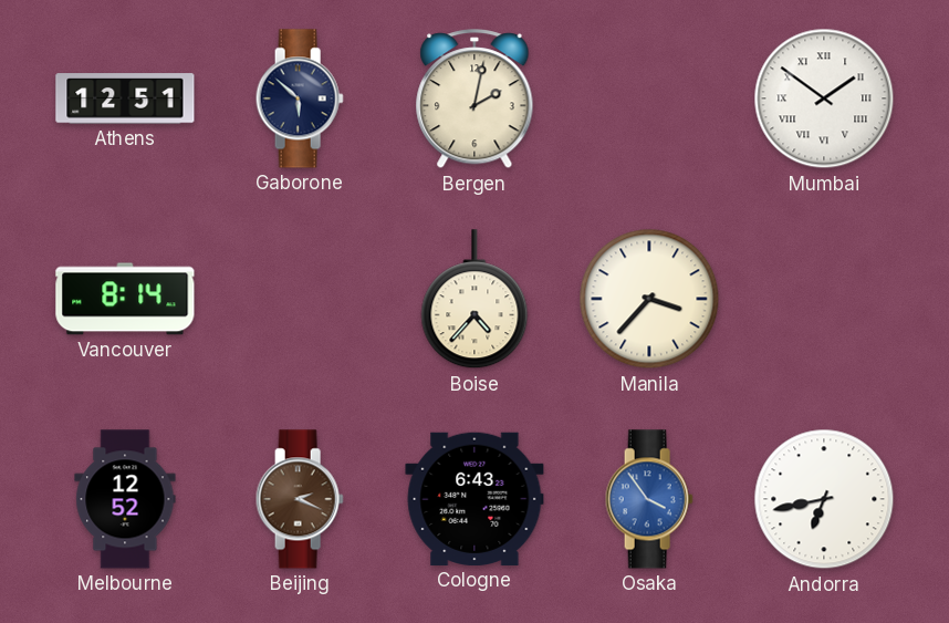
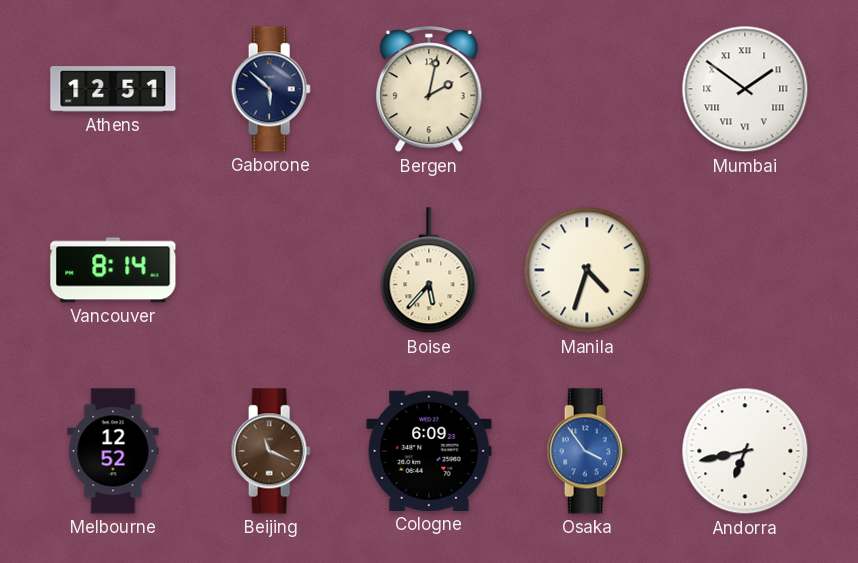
Boise: 4:37 -> 5:37 (429, 271)
Manila: 3:37 -> 4:33 (587, 270)
Beijing: 2:19 -> 11:19 (271, 451)
Cologne: 6:43 -> 6:09 (429, 451)
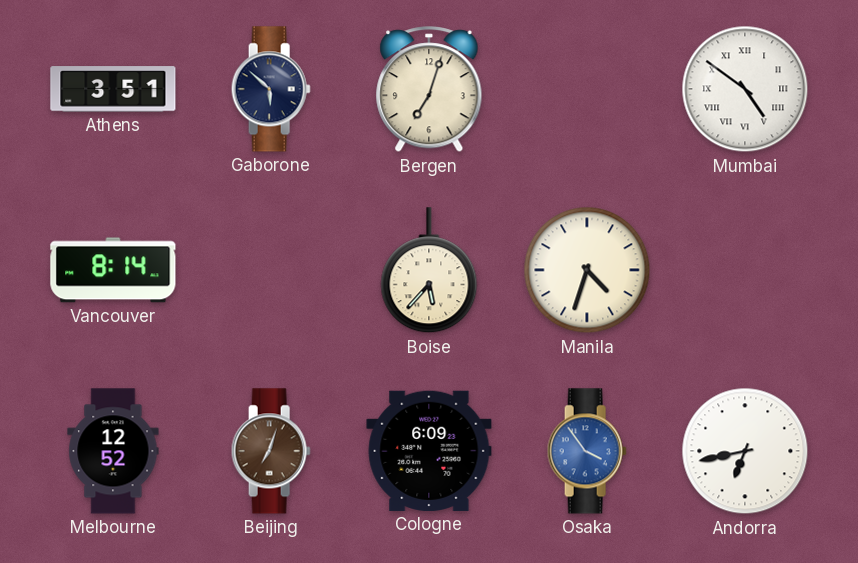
Athens: 12:51 -> 3:51 (113, 89)
Bergen: 2:02 -> 7:03 (429, 90)
Mumbai: 1:51 -> 4:51 (745, 89)
Beijing: 11:19 -> 7:03 (271, 451)
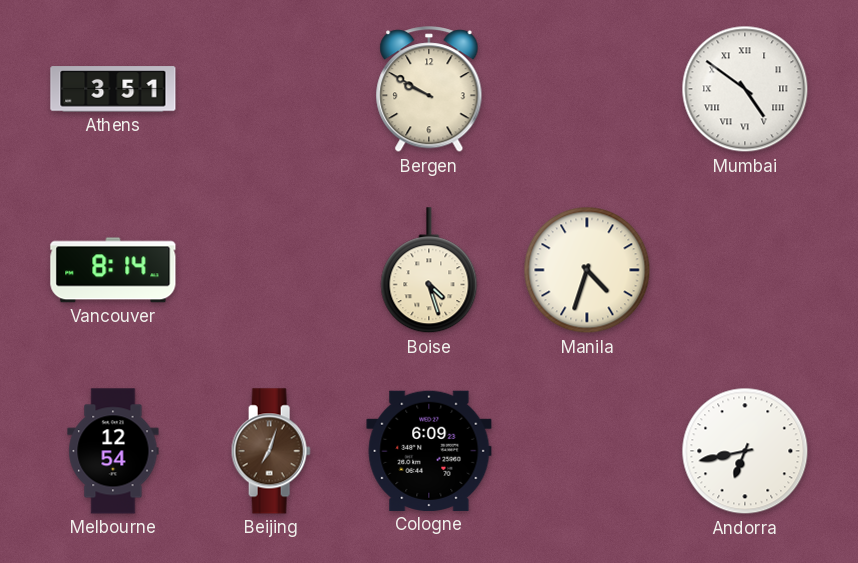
Gaborone: 5:52 -> none (271, 89)
Bergen: 7:03 -> 9:50 (429, 90)
Boise: 5:37 -> 4:27 (429, 271)
Melbourne: 12:52 -> 12:54 (113, 451)
Osaka: 3:54 -> none (587, 451)
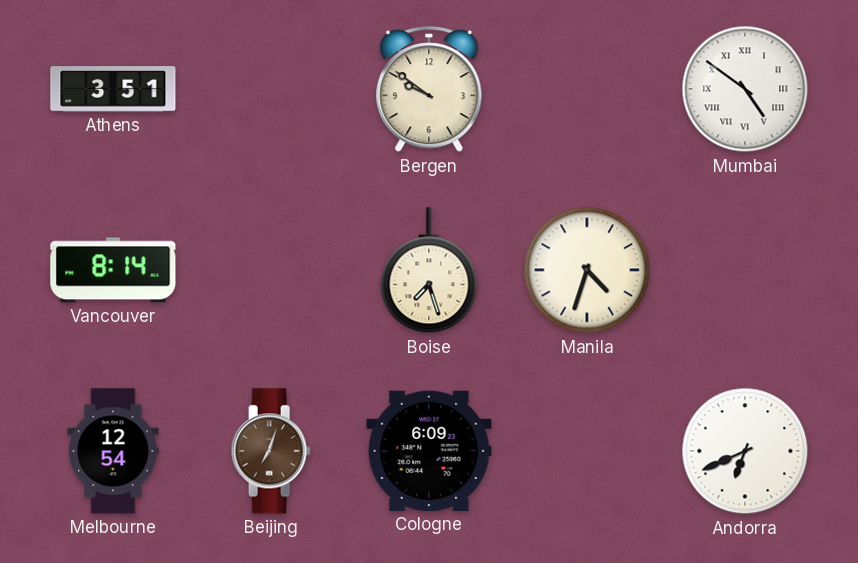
Bergen: 9:50 -> 9:51 (429, 90)
Boise: 4:27 -> 7:27 (429, 271)
Andorra: 6:43 -> 6:41 (745, 451)
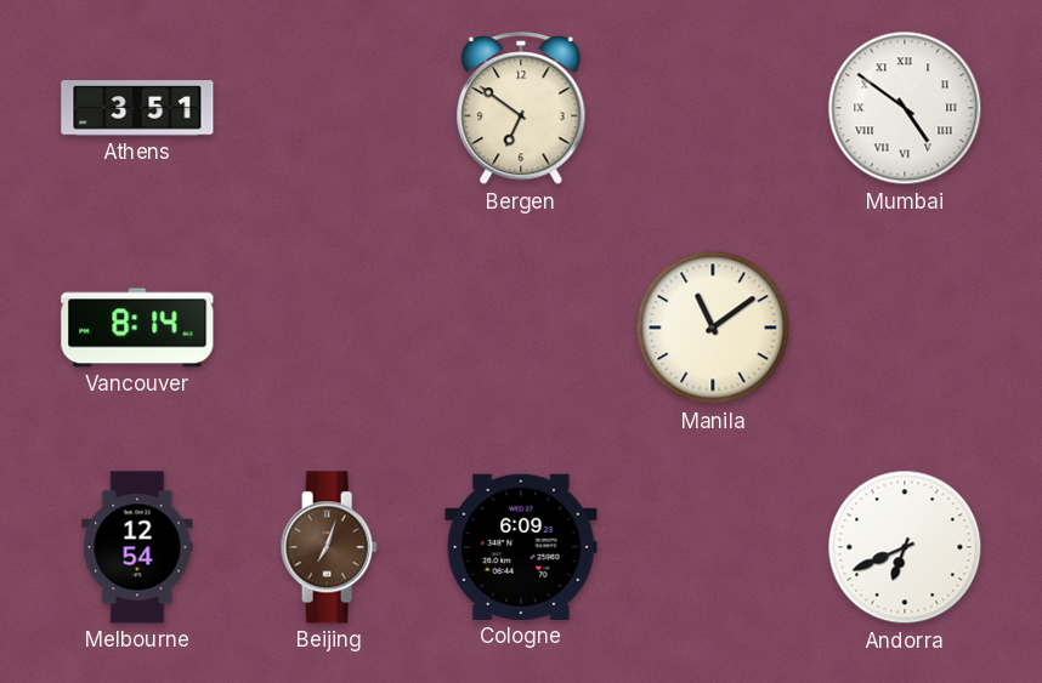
Bergen: 9:51 -> 6:51 (521, 109)
Boise: 7:27 -> none (429, 271)
Manila: 4:33 -> 11:09 (713, 328)
